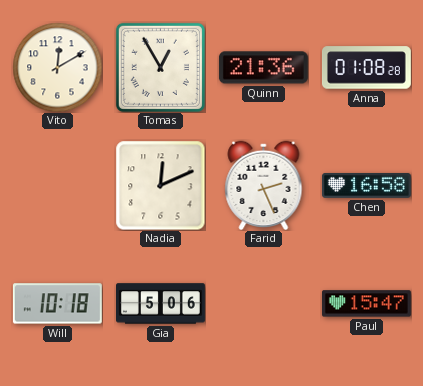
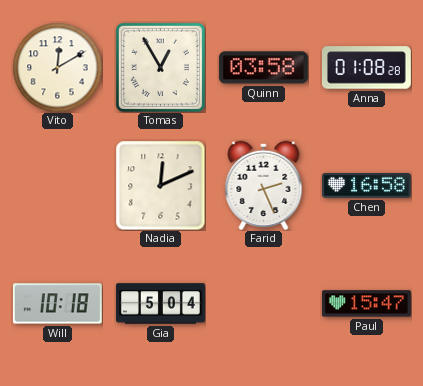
Quinn: 21:36 -> 03:58 (263, 68)
Gia: 5:06 -> 5:04 (161, 304)
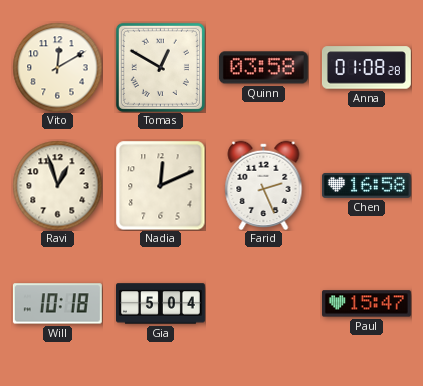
Tomas: 12:55 -> 12:50 (160, 67)
Ravi: none -> 12:57 (57, 185)
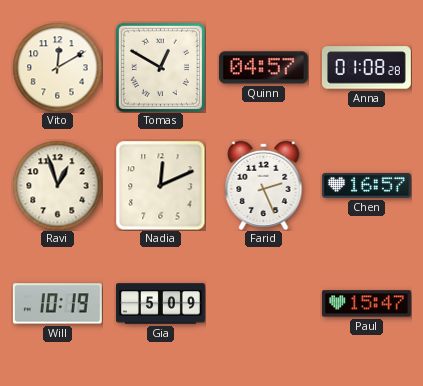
Quinn: 03:58 -> 04:57 (263, 68)
Chen: 16:58 -> 16:57 (366, 186)
Will: 10:18 -> 10:19 (57, 304)
Gia: 5:04 -> 5:09 (161, 304)
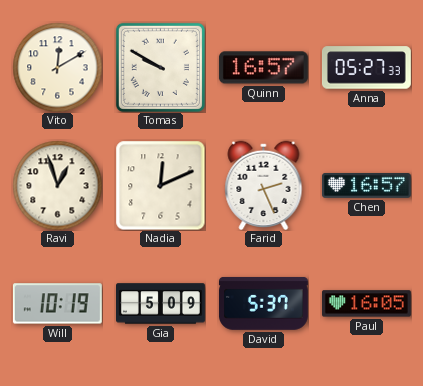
Tomas: 12:50 -> 9:50 (160, 67)
Quinn: 04:57 -> 16:57 (263, 68)
Anna: 01:08 -> 05:27 (366, 68)
David: none -> 5:37 (263, 303)
Paul: 15:47 -> 16:05 (366, 304)
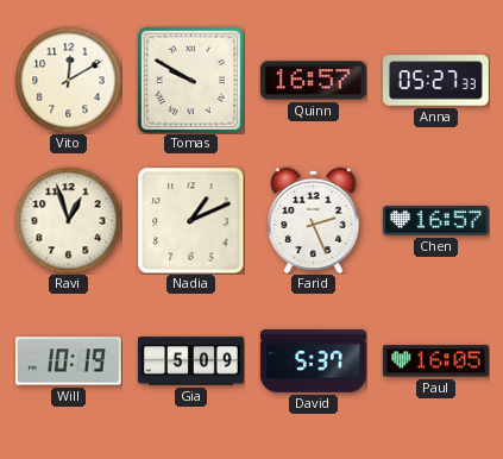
Nadia: 12:11 -> 1:11 (190, 220)
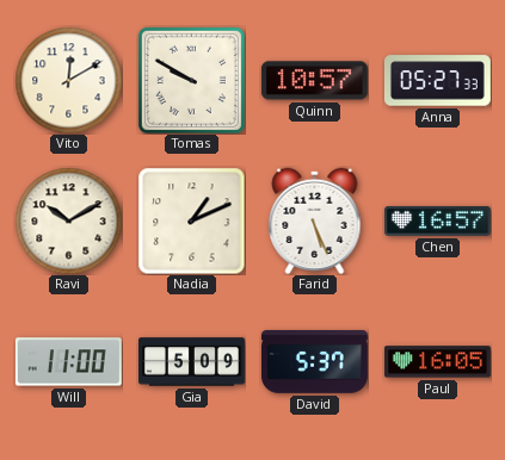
Quinn: 16:57 -> 10:57 (314, 81)
Ravi: 12:57 -> 10:10 (68, 220)
Farid: 2:26 -> 5:26 (315, 220)
Will: 10:19 -> 11:00 (68, 362)
